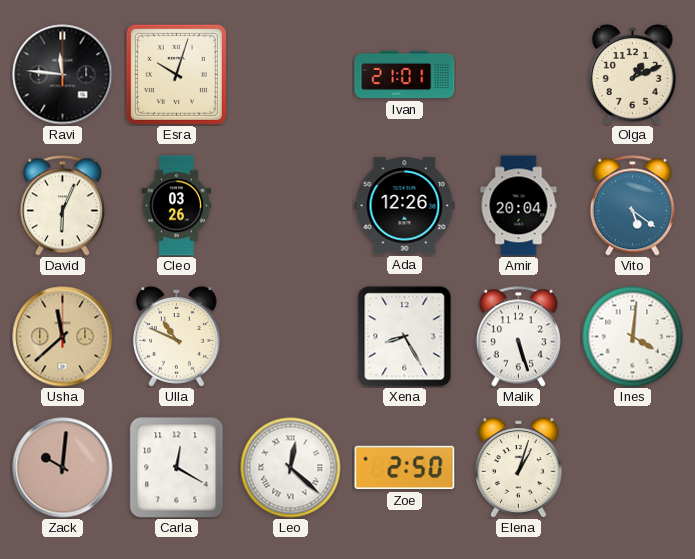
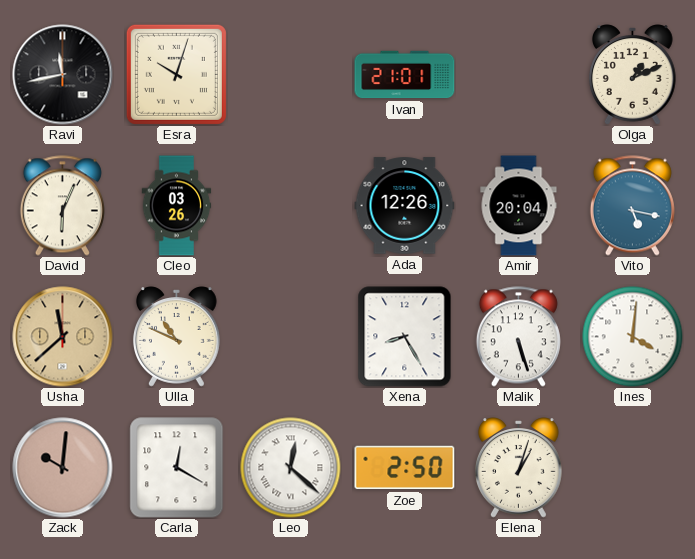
Ravi: 11:46 -> 11:43 (63, 75)
Vito: 5:21 -> 5:17 (632, 206)
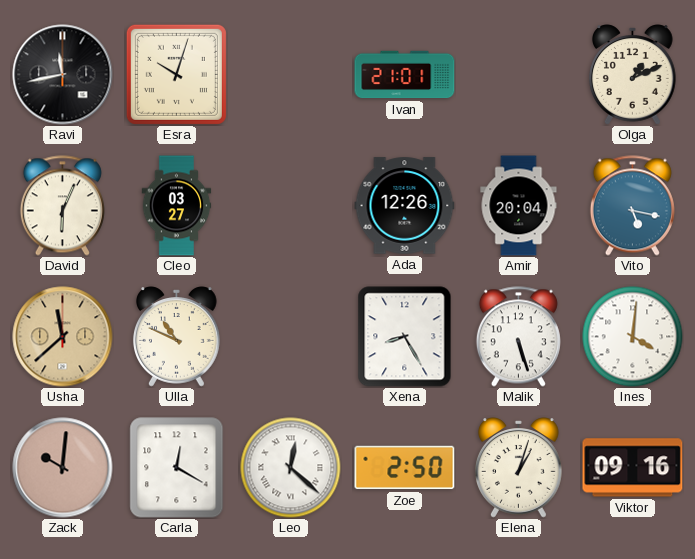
Cleo: 03:26 -> 03:27 (177, 206)
Viktor: none -> 09:16 (633, 468)
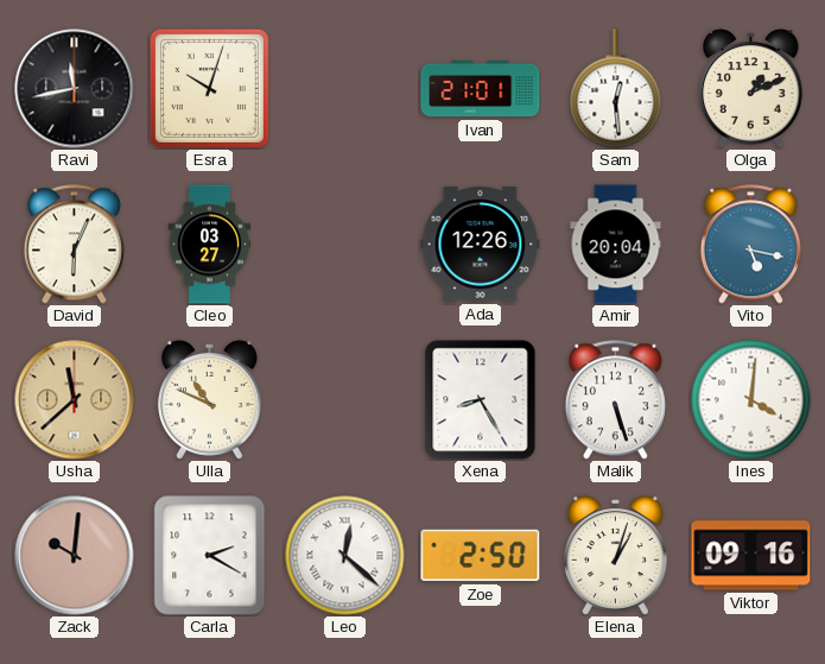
Sam: none -> 12:29 (616, 89)
Carla: 12:20 -> 2:20 (210, 556)
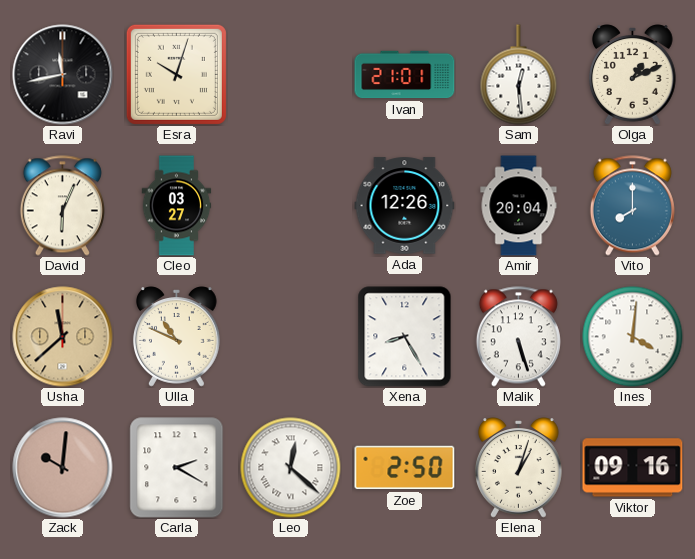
Vito: 5:17 -> 8:00 (632, 206)
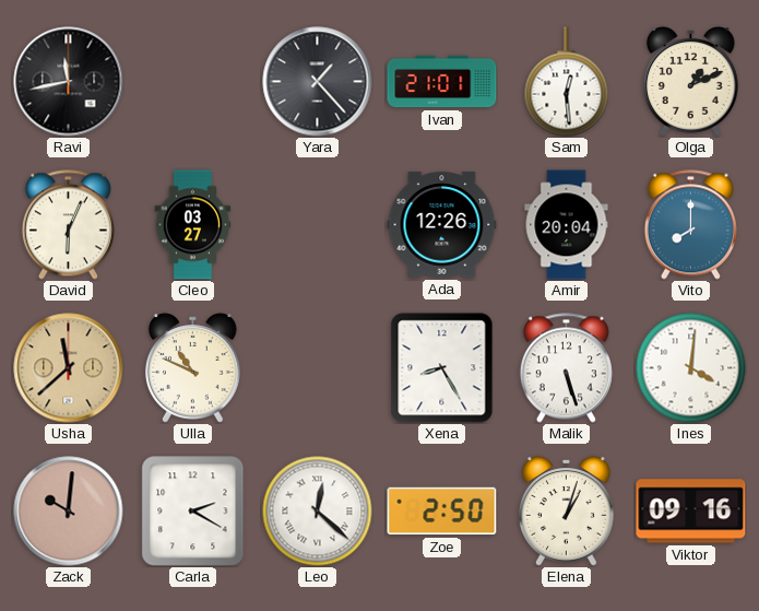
Esra: 10:03 -> none (176, 74)
Yara: none -> 1:23 (318, 82)
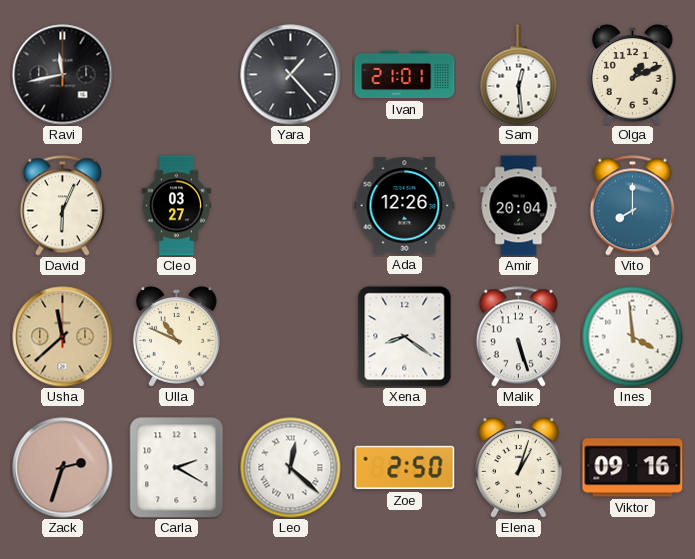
Xena: 8:25 -> 8:21 (405, 337)
Ines: 4:01 -> 3:59 (633, 337)
Zack: 10:01 -> 2:33 (63, 468)
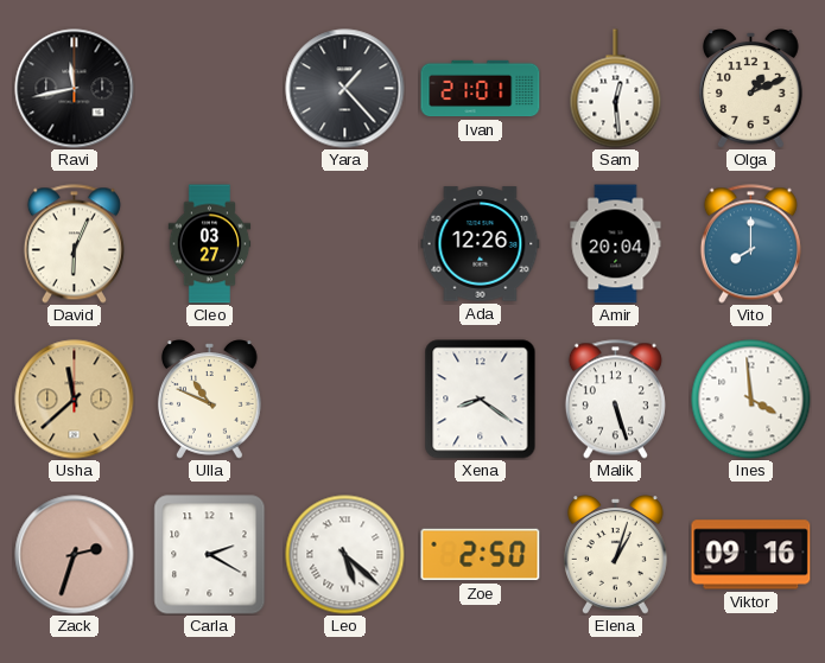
Leo: 12:22 -> 5:22 (345, 555)
